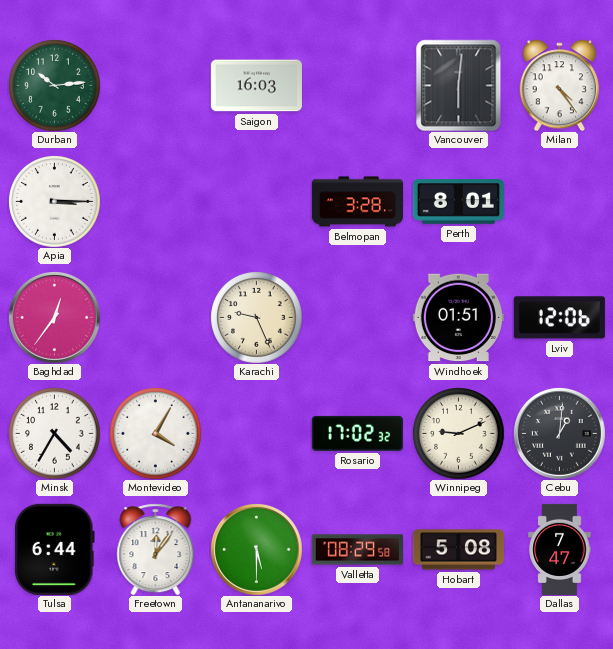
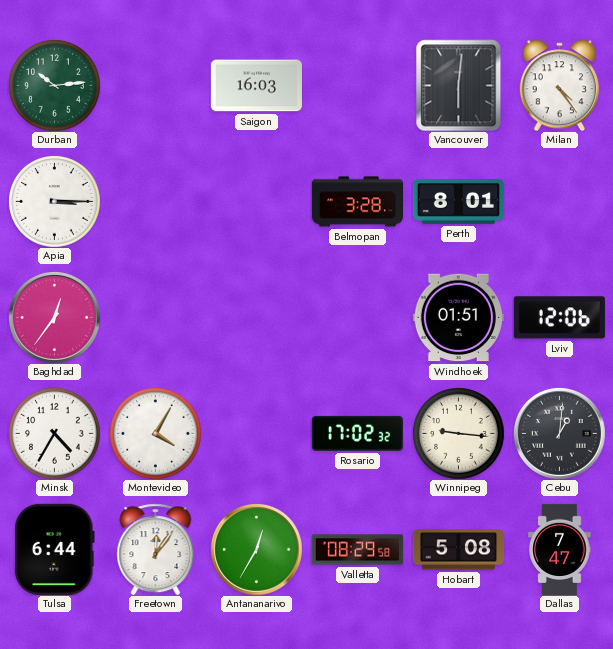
Karachi: 9:26 -> none (257, 318)
Winnipeg: 9:11 -> 9:16 (459, 434)
Antananarivo: 5:30 -> 12:35 (256, 549)
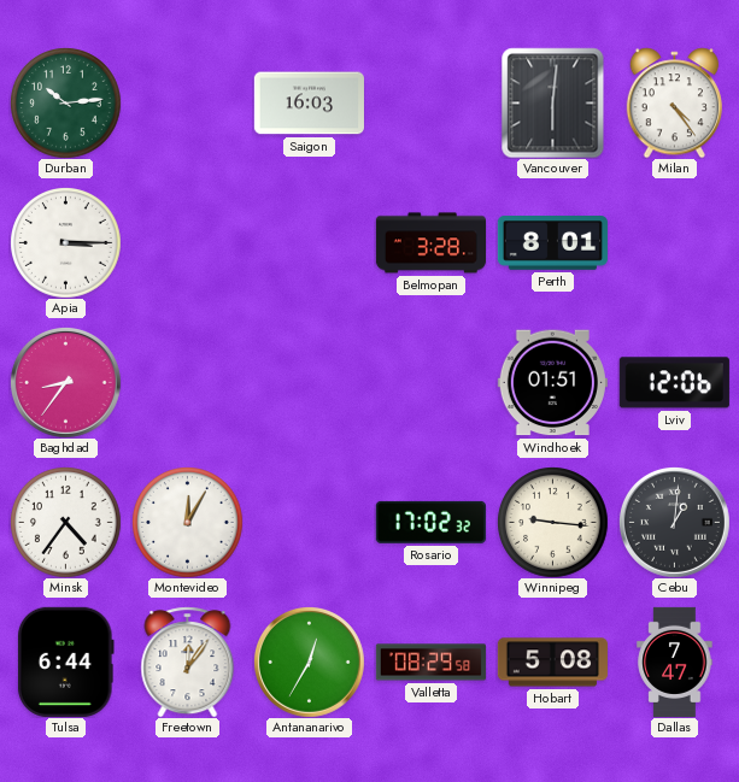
Baghdad: 12:36 -> 8:36 (65, 382)
Minsk: 4:35 -> 4:36 (66, 523)
Montevideo: 4:05 -> 12:05 (188, 523)
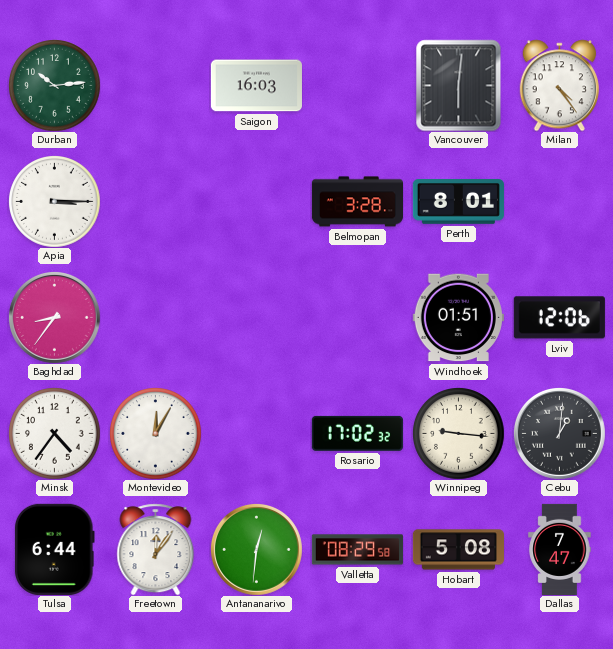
Antananarivo: 12:35 -> 12:31 (256, 549)
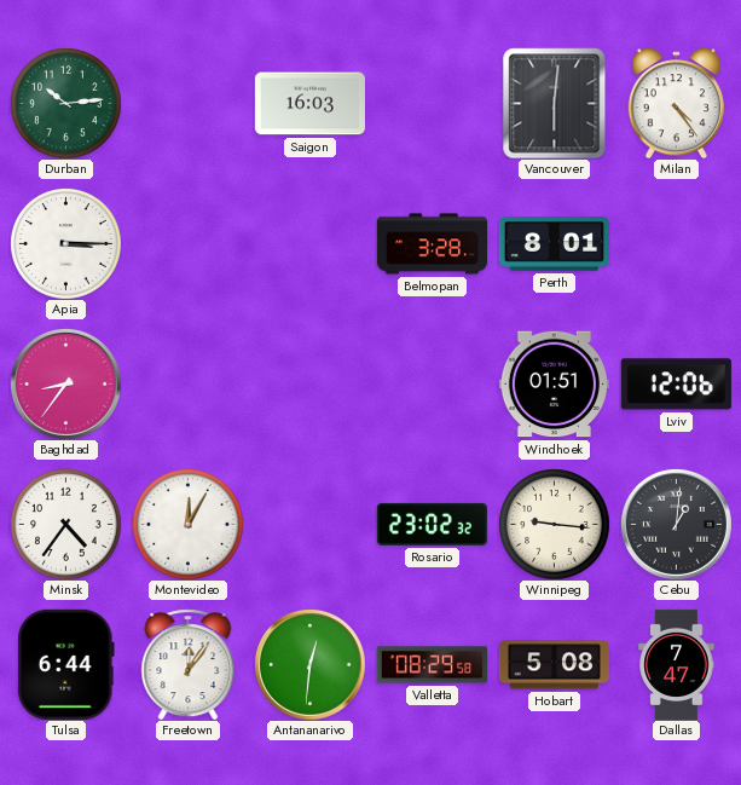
Rosario: 17:02 -> 23:02 (432, 524)
